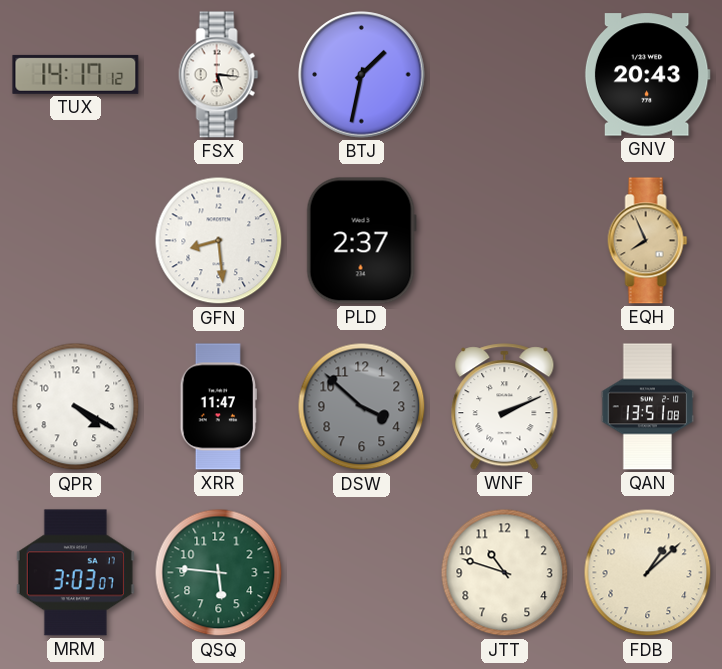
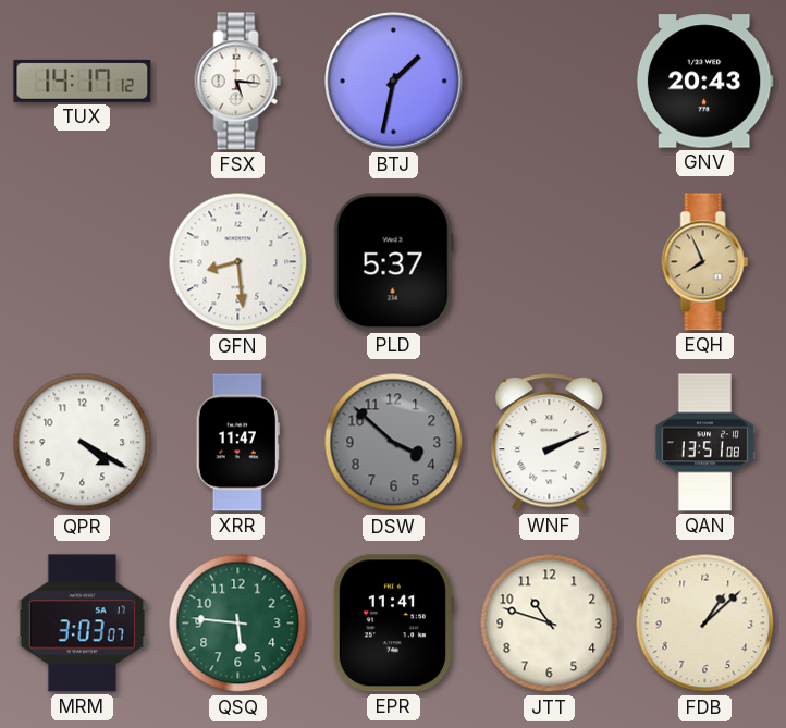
PLD: 2:37 -> 5:37 (393, 262)
EPR: none -> 11:41 (392, 624)
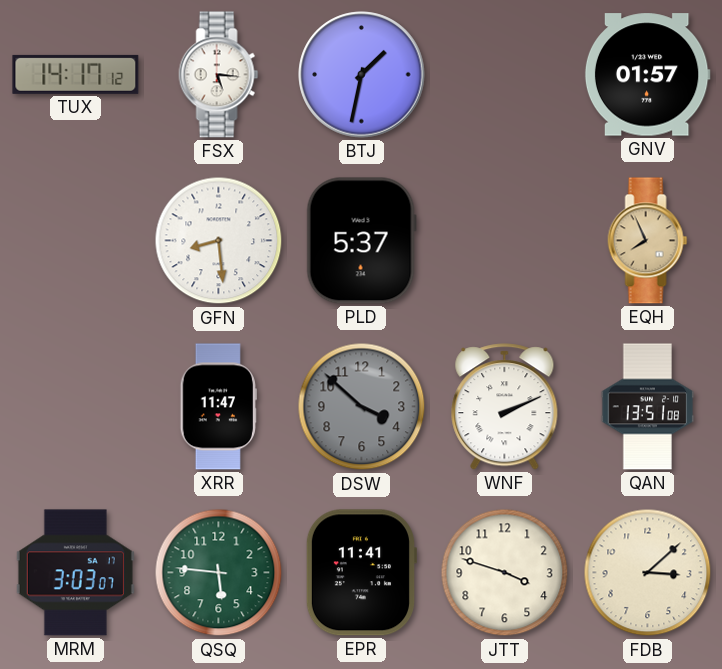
GNV: 20:43 -> 01:57 (647, 75)
QPR: 4:20 -> none (83, 443)
JTT: 10:48 -> 3:48 (505, 573)
FDB: 1:08 -> 3:08 (648, 573)
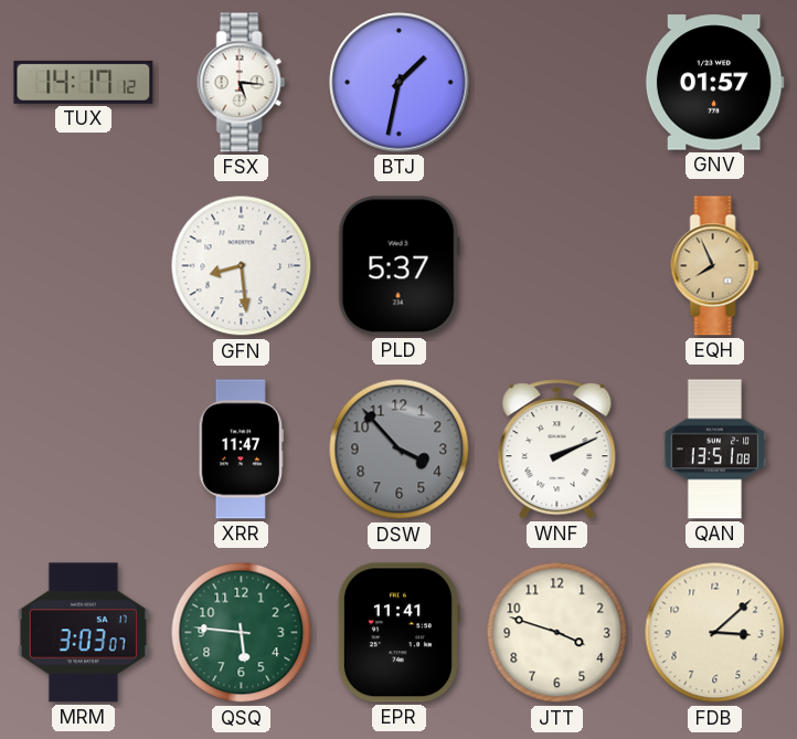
DSW: 3:52 -> 3:53 (400, 450)
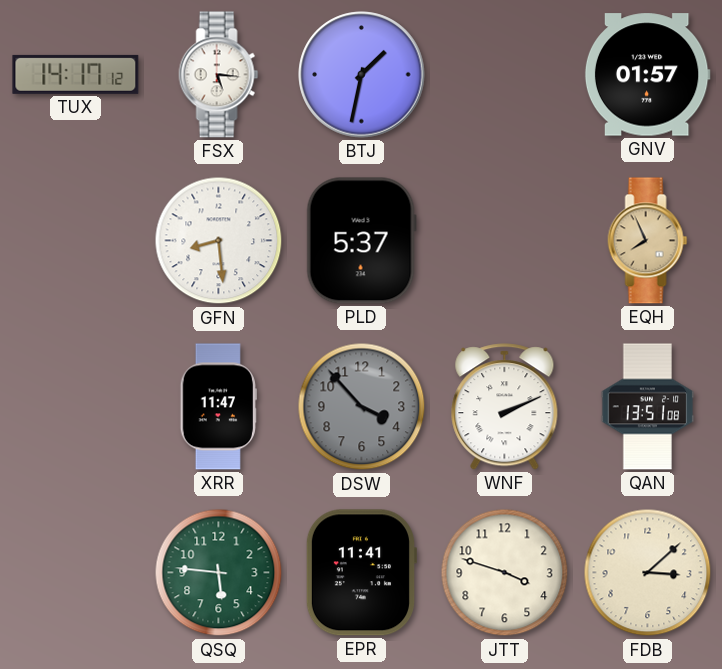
MRM: 3:03 -> none (83, 633)
